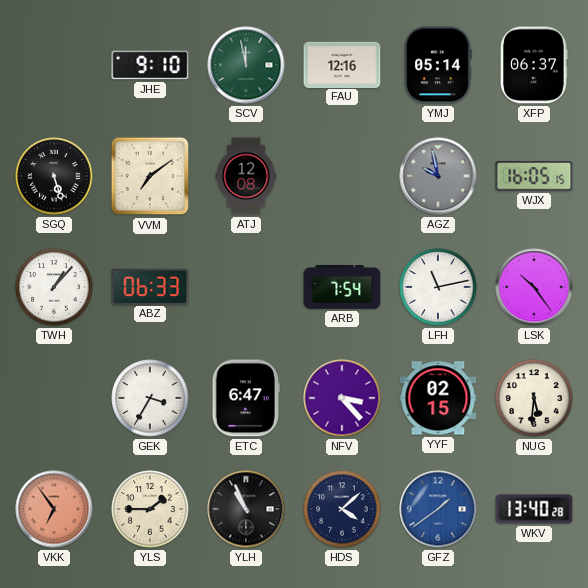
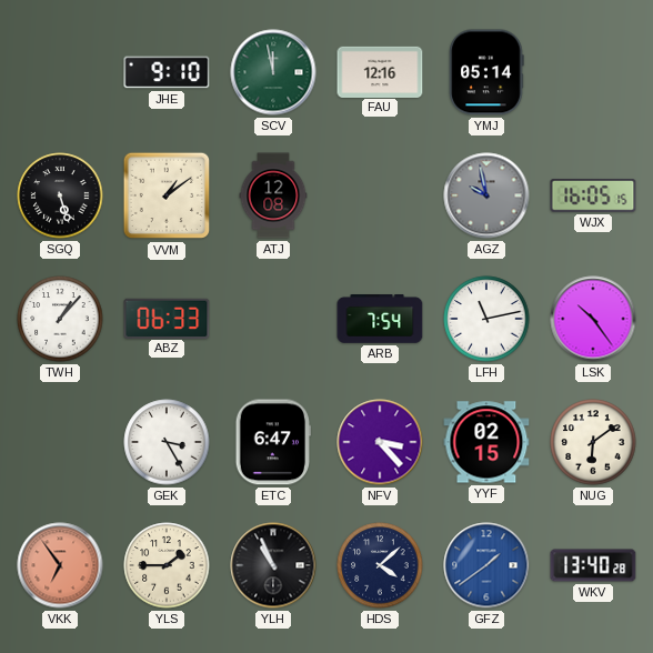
XFP: 06:37 -> none (534, 65)
VVM: 7:09 -> 1:09 (167, 195)
GEK: 3:35 -> 3:25 (167, 442)
NUG: 5:31 -> 6:09 (593, 442)
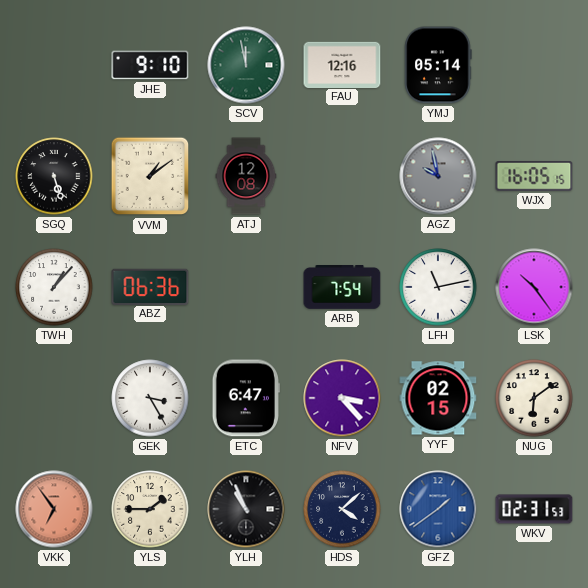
ABZ: 06:33 -> 06:36 (150, 286)
WKV: 13:40 -> 02:31 (534, 509)
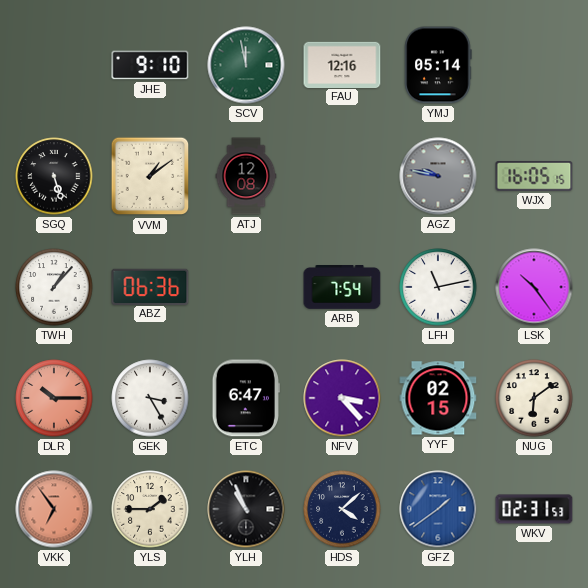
AGZ: 9:58 -> 9:47 (438, 176)
DLR: none -> 10:15 (54, 398)
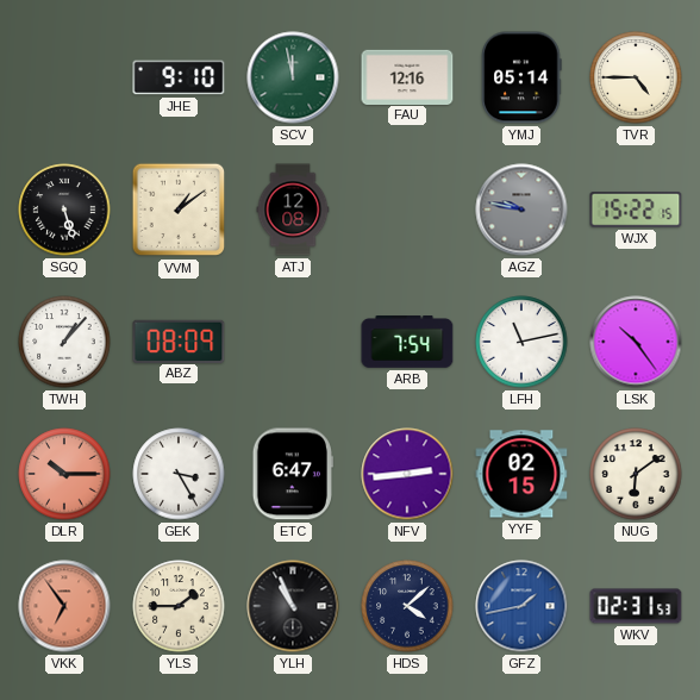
TVR: none -> 4:45 (636, 77)
WJX: 16:05 -> 15:22 (636, 211)
ABZ: 06:36 -> 08:09 (179, 340)
NFV: 3:23 -> 2:44 (407, 474)
GFZ: 1:39 -> 1:43 (521, 606)
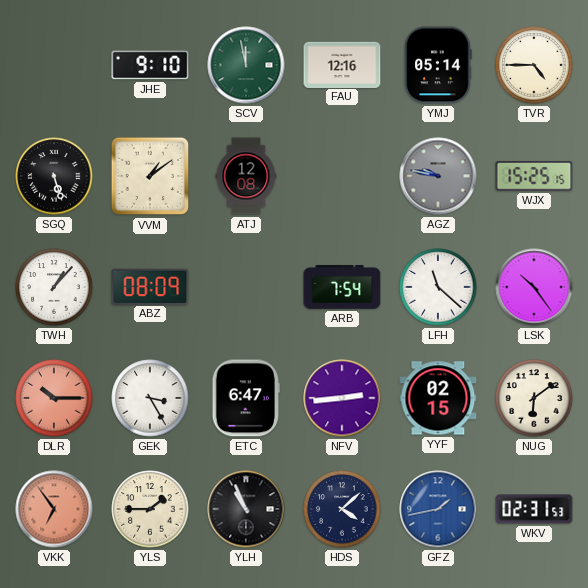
WJX: 15:22 -> 15:25 (534, 177)
LFH: 11:13 -> 11:22 (438, 287)
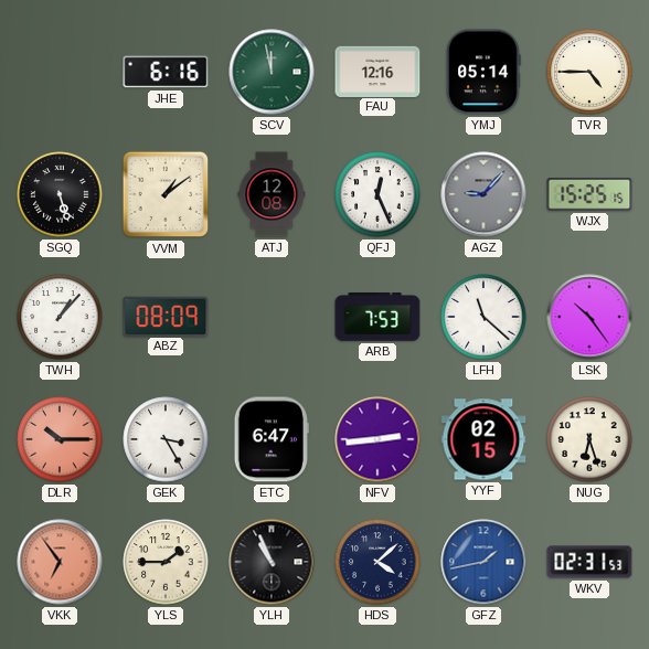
JHE: 9:10 -> 6:16 (166, 72)
QFJ: none -> 12:26 (377, 194)
AGZ: 9:47 -> 9:07 (483, 194)
ARB: 7:54 -> 7:53 (377, 318)
NUG: 6:09 -> 6:27 (589, 439)
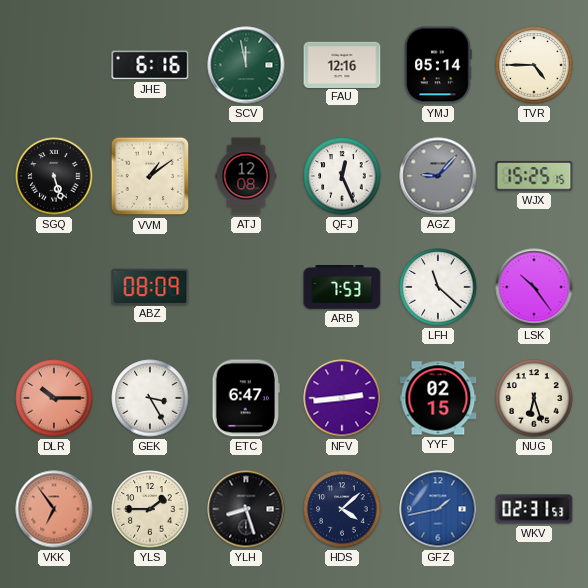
TWH: 1:07 -> none (60, 317)
YLH: 10:56 -> 8:27 (246, 509)
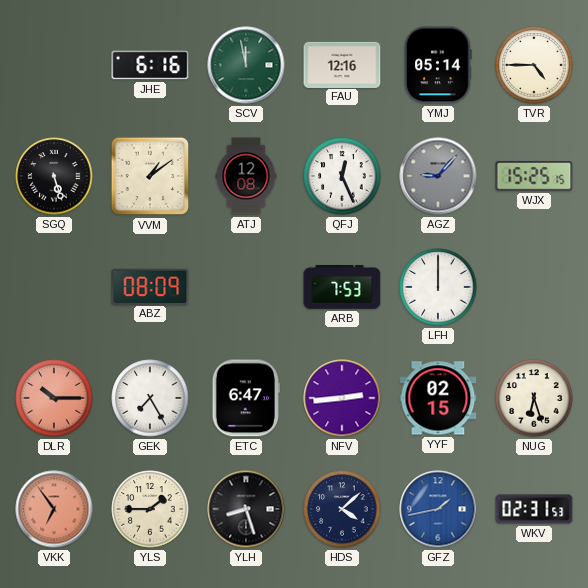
LFH: 11:22 -> 12:00 (438, 287)
LSK: 10:24 -> none (534, 287)
GEK: 3:25 -> 7:25 (150, 398)
